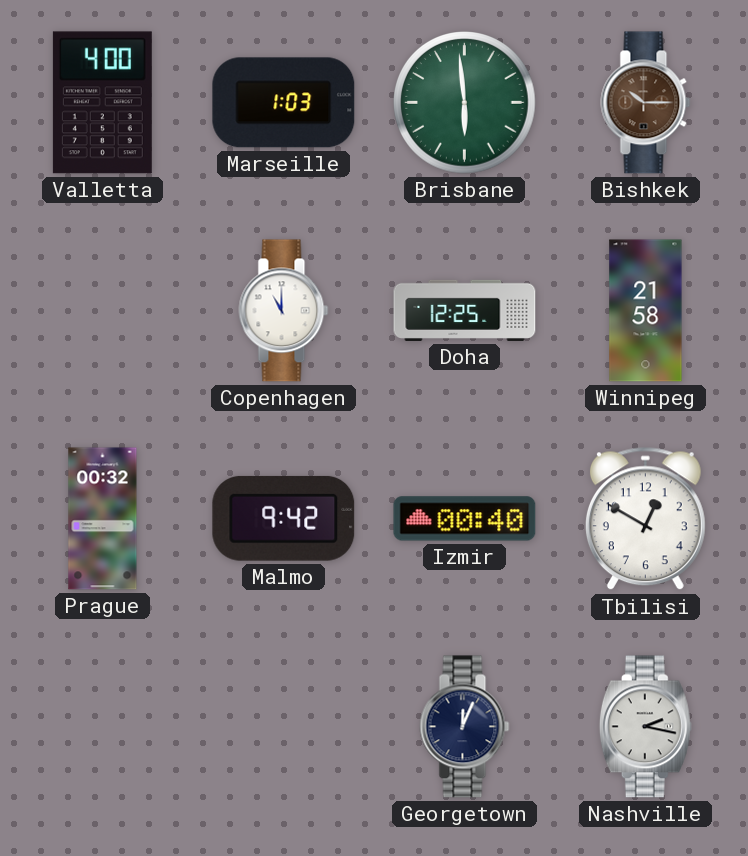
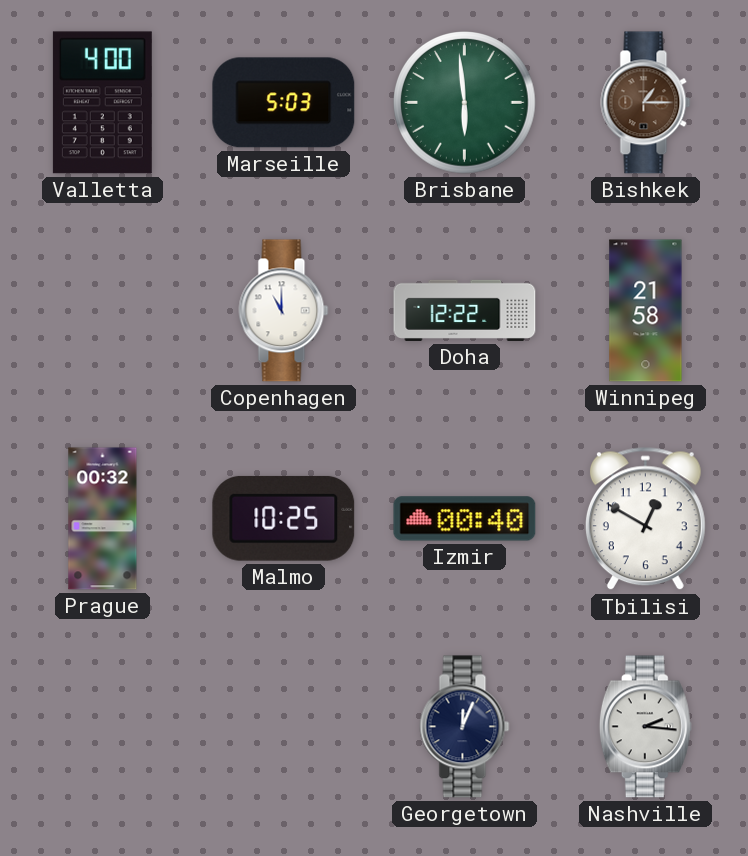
Marseille: 1:03 -> 5:03 (284, 103)
Bishkek: 10:15 -> 1:15 (646, 103)
Doha: 12:25 -> 12:22 (465, 310)
Malmo: 9:42 -> 10:25 (284, 518)
Nashville: 2:17 -> 2:16 (645, 727)
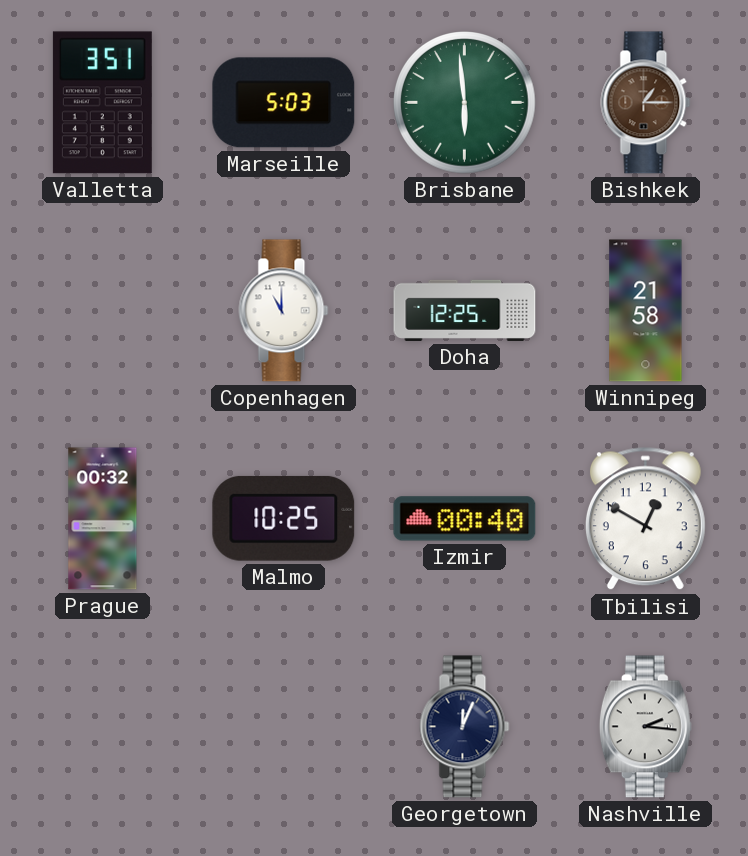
Valletta: 4:00 -> 3:51 (102, 103)
Doha: 12:22 -> 12:25 (465, 310)
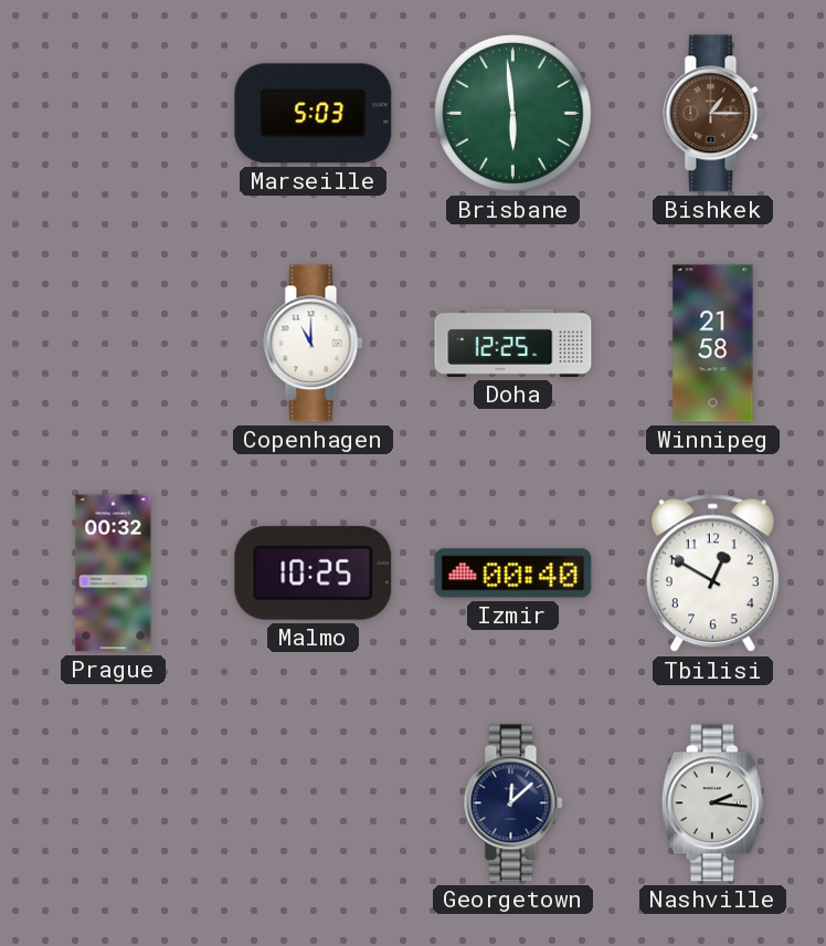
Valletta: 3:51 -> none (102, 103)
Georgetown: 12:04 -> 12:08 (513, 803)
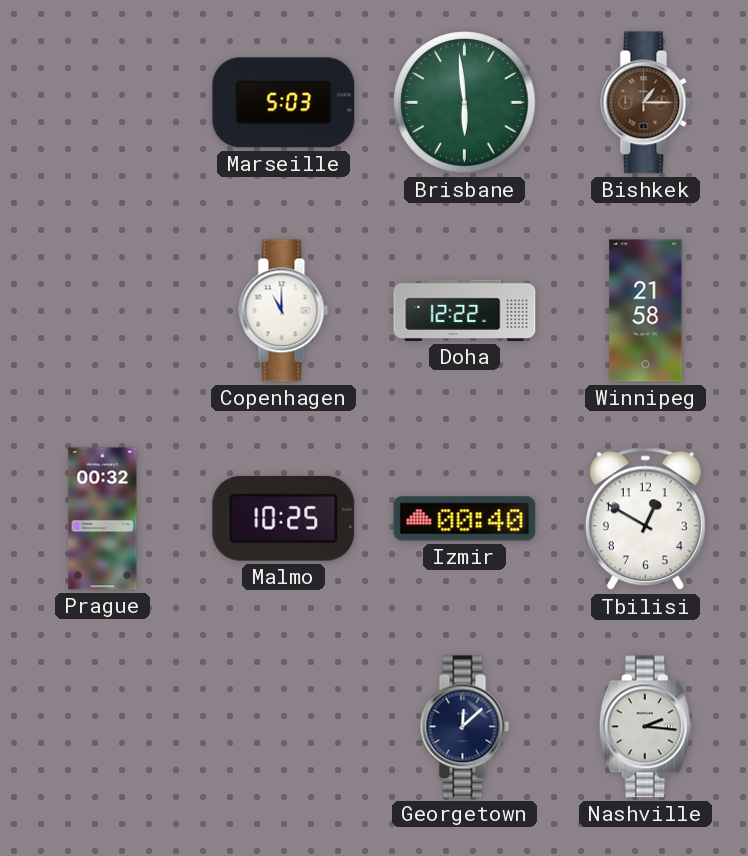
Doha: 12:25 -> 12:22 (465, 310)
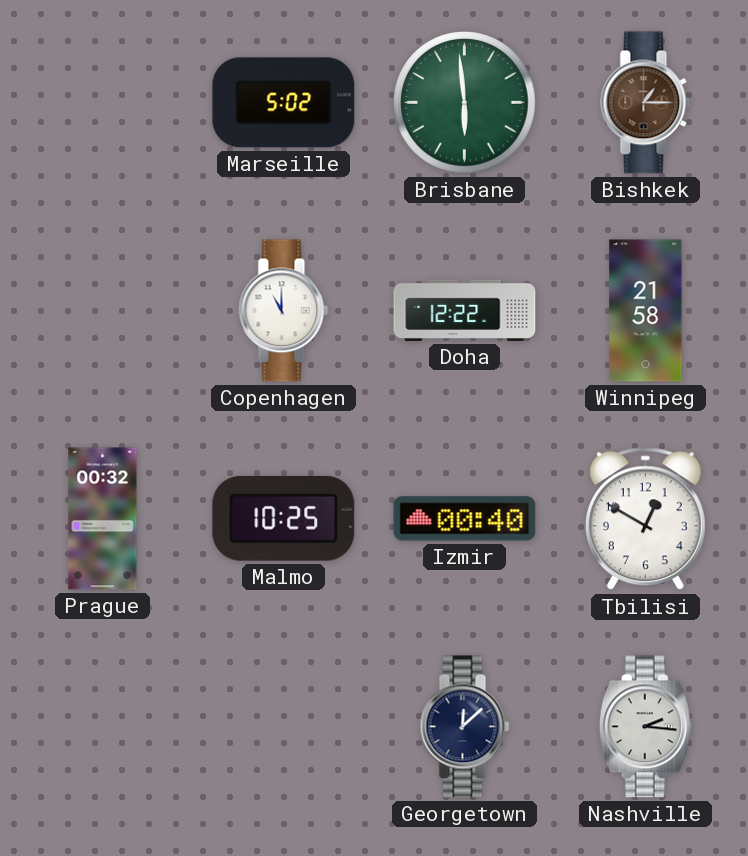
Marseille: 5:03 -> 5:02 (284, 103)
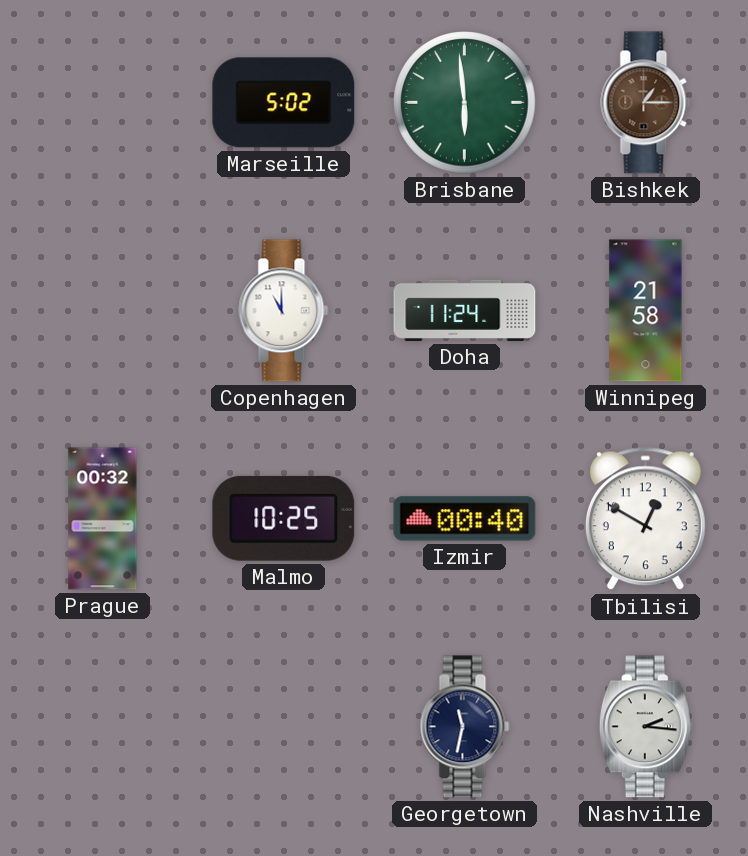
Doha: 12:22 -> 11:24 (465, 310)
Georgetown: 12:08 -> 11:32 (465, 727)
